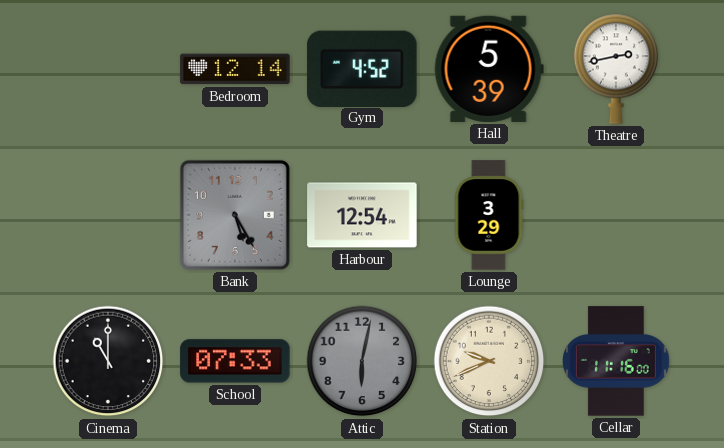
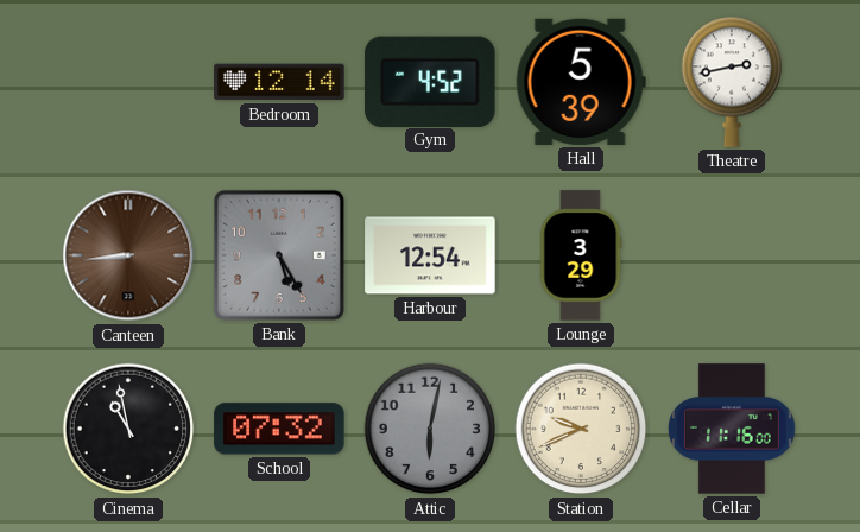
Canteen: none -> 8:44 (128, 255)
Cinema: 11:00 -> 10:58 (128, 429)
School: 07:33 -> 07:32 (279, 429)
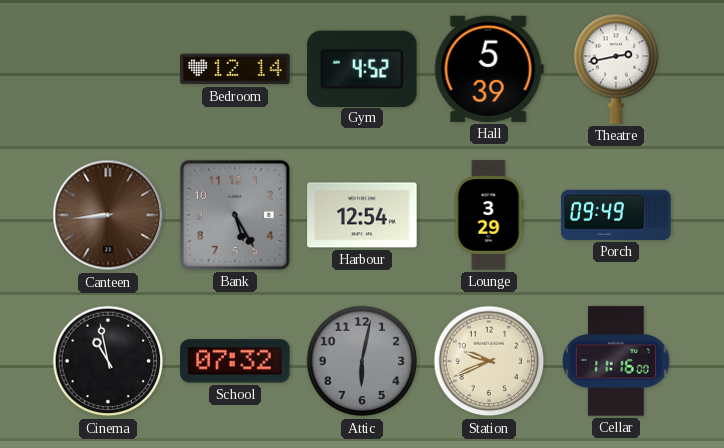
Porch: none -> 09:49 (616, 215)
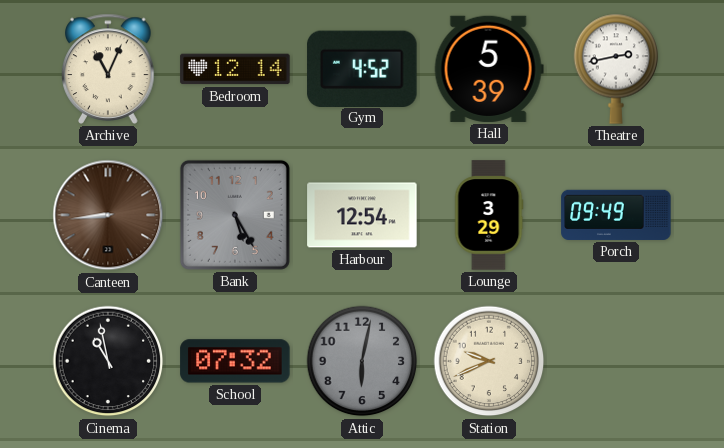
Archive: none -> 11:04 (108, 69)
Cellar: 11:16 -> none (617, 361)
